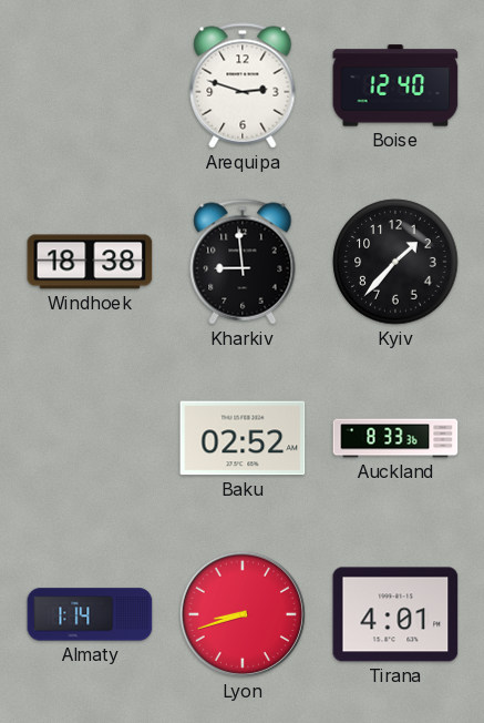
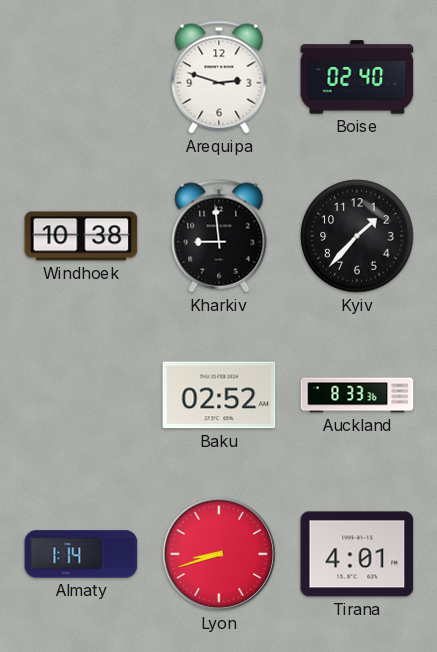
Boise: 12:40 -> 02:40 (357, 77)
Windhoek: 18:38 -> 10:38 (81, 236)
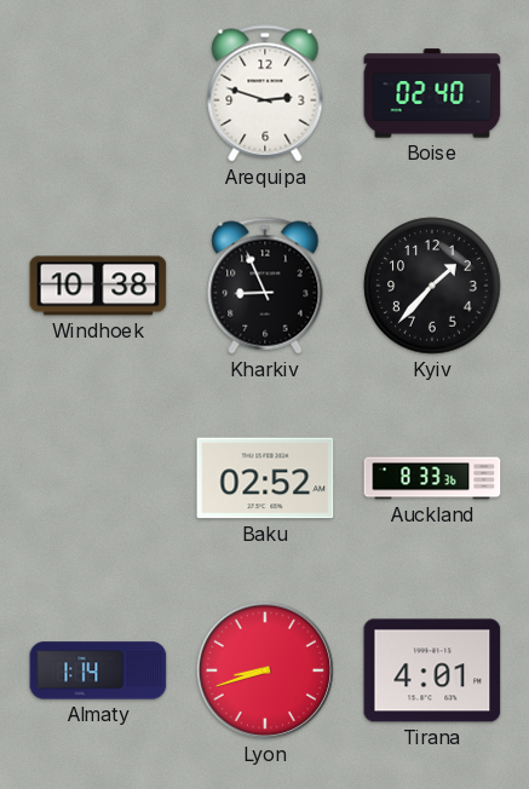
Kharkiv: 8:59 -> 8:56 (265, 286)
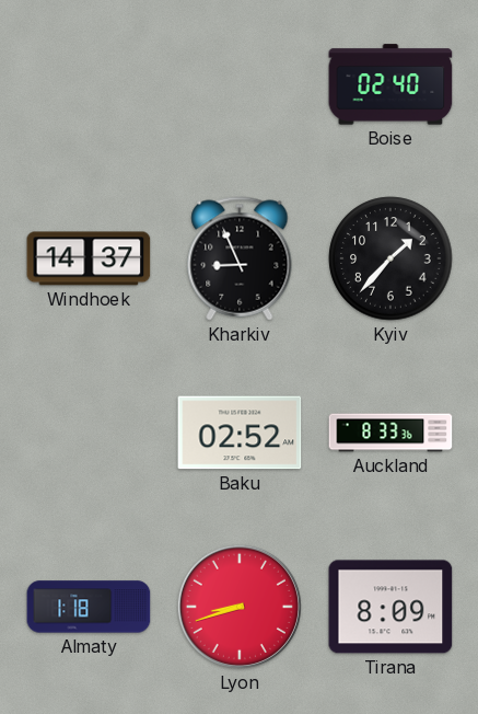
Arequipa: 2:48 -> none (265, 93)
Windhoek: 10:38 -> 14:37 (89, 258)
Almaty: 1:14 -> 1:18 (89, 607)
Tirana: 4:01 -> 8:09 (390, 607)
